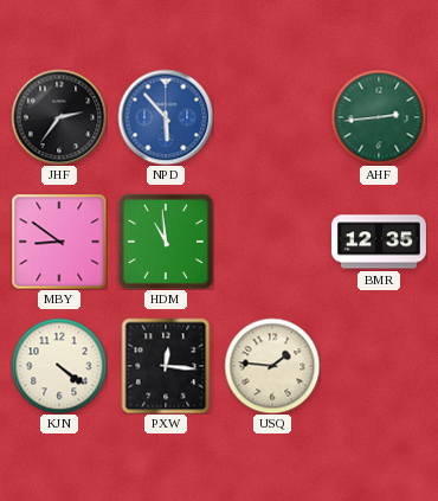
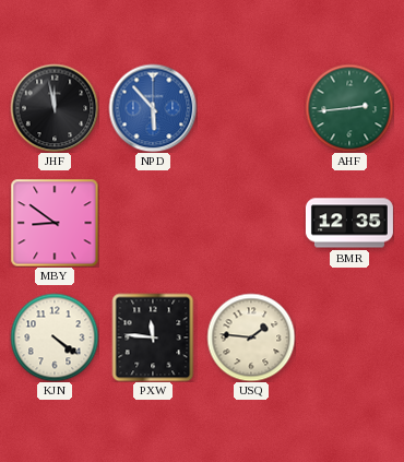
JHF: 2:36 -> 11:58 (55, 108)
HDM: 10:59 -> none (166, 242)
PXW: 12:16 -> 11:46 (153, 337)
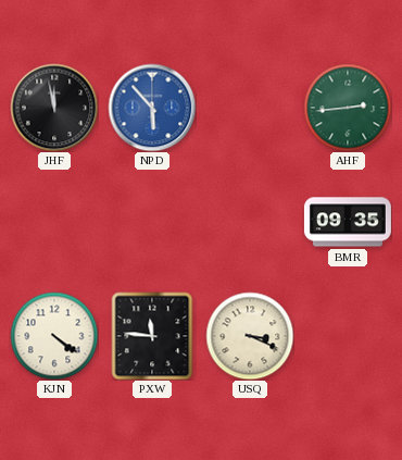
MBY: 8:51 -> none (55, 223)
BMR: 12:35 -> 09:35 (348, 222)
USQ: 1:46 -> 3:19 (250, 336)
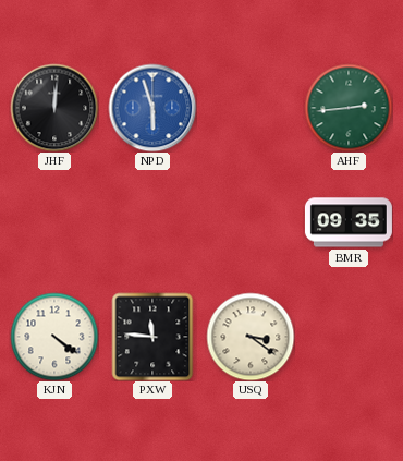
JHF: 11:58 -> 12:01 (54, 108)
NPD: 5:53 -> 5:57 (152, 108)
USQ: 3:19 -> 3:21 (251, 337)
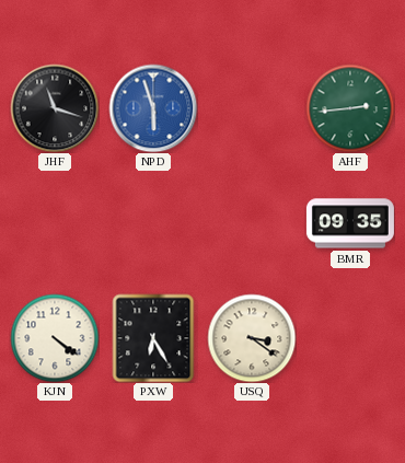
JHF: 12:01 -> 11:18 (55, 108)
PXW: 11:46 -> 6:25 (153, 338)
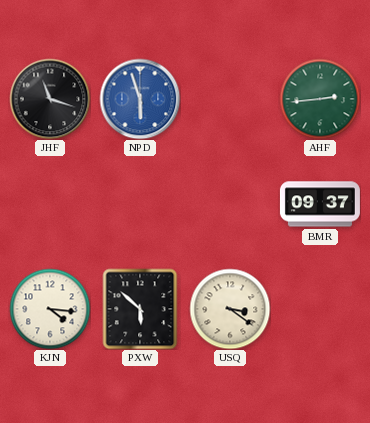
BMR: 09:35 -> 09:37 (320, 204)
KJN: 4:21 -> 4:16 (50, 309)
PXW: 6:25 -> 5:52 (140, 309)
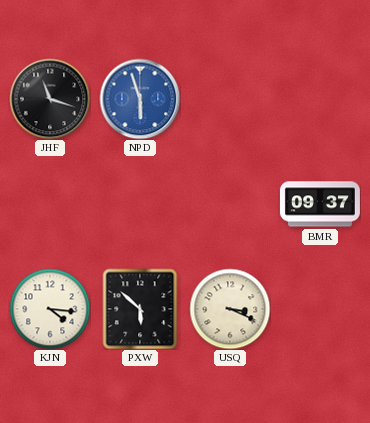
AHF: 2:44 -> none (320, 99)
USQ: 3:21 -> 3:19 (230, 309)
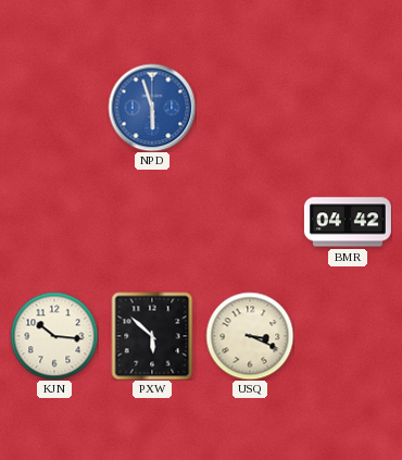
JHF: 11:18 -> none (50, 99)
BMR: 09:37 -> 04:42 (348, 222)
KJN: 4:16 -> 10:16 (54, 336)
